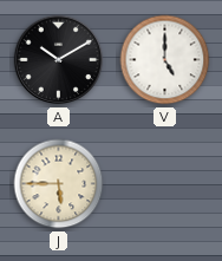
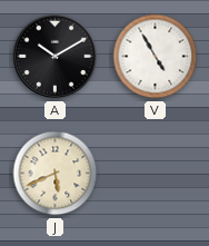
V: 5:00 -> 4:55 (156, 57)
J: 5:45 -> 5:41 (56, 174)
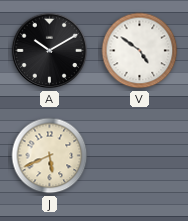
V: 4:55 -> 4:51 (140, 51)
